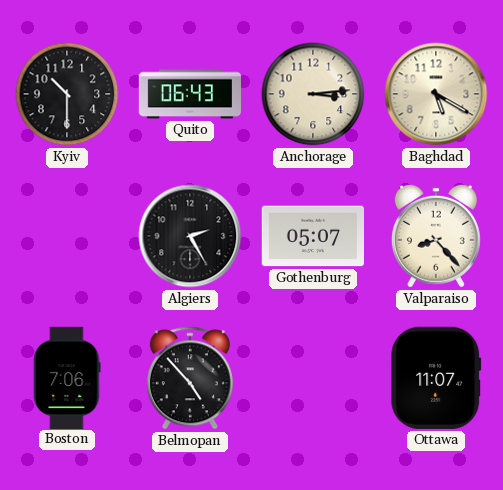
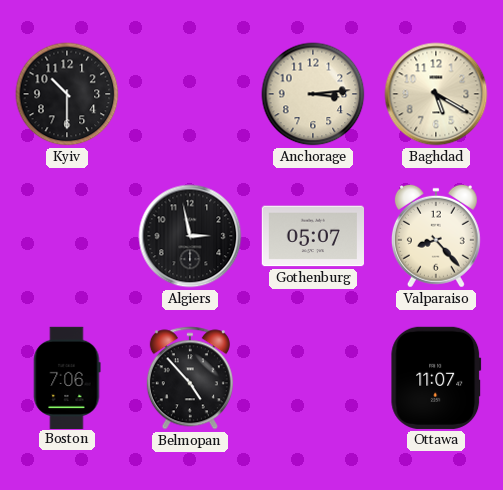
Quito: 06:43 -> none (189, 94)
Algiers: 2:25 -> 2:58 (190, 236)
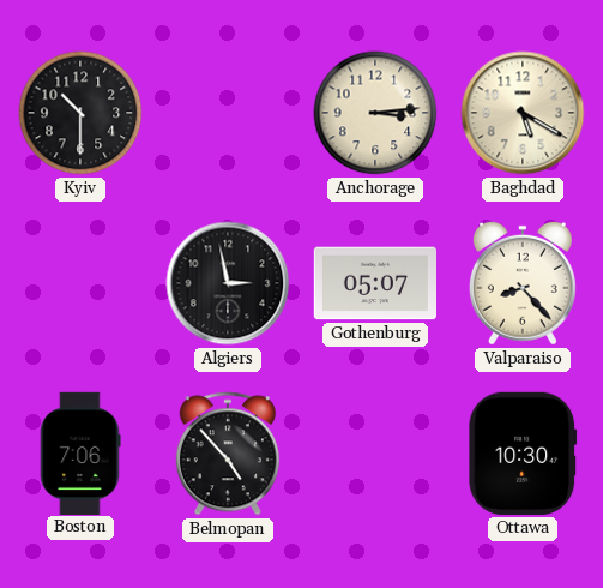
Ottawa: 11:07 -> 10:30 (523, 454)
